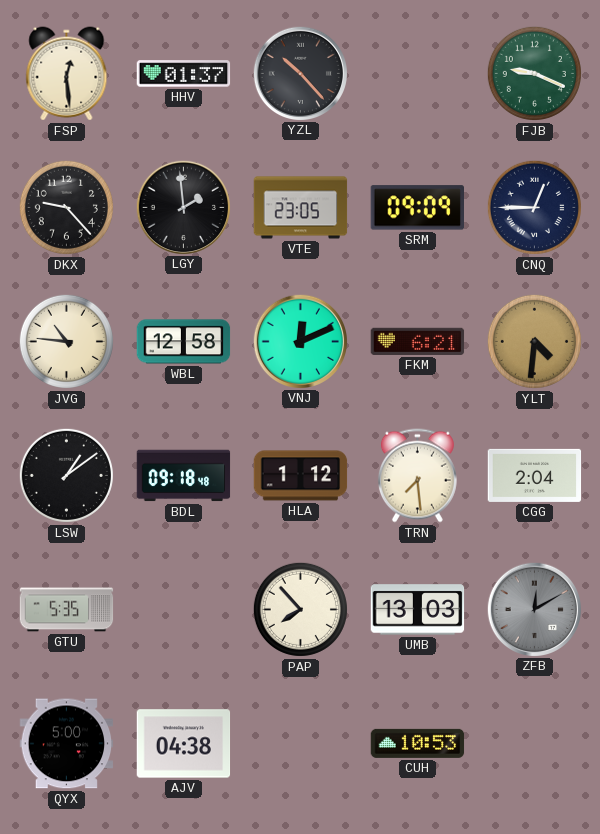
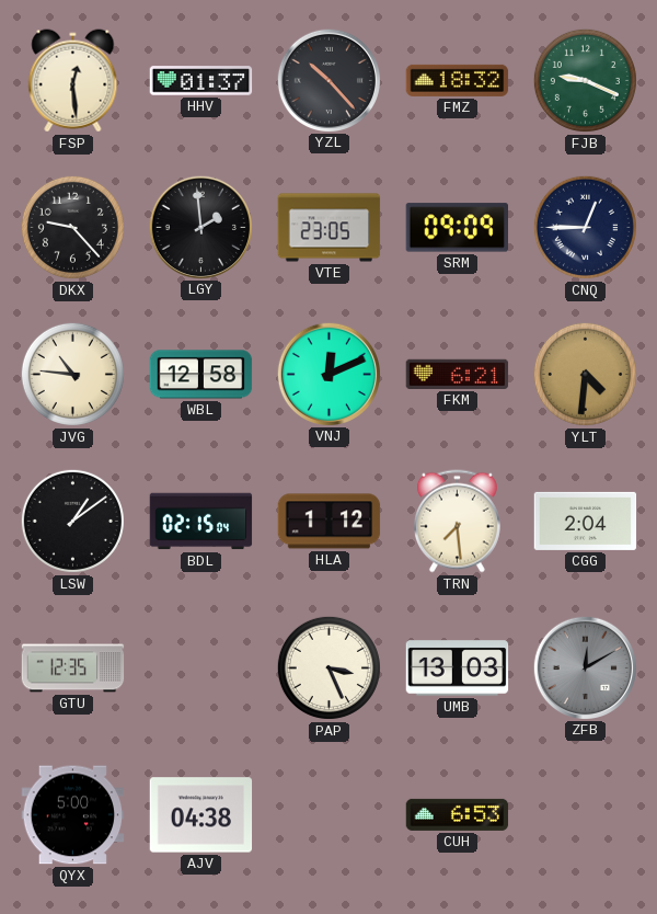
FMZ: none -> 18:32 (458, 80)
BDL: 09:18 -> 02:15 (201, 522)
GTU: 5:35 -> 12:35 (73, 669)
PAP: 7:53 -> 3:26 (328, 667)
CUH: 10:53 -> 6:53 (458, 814)
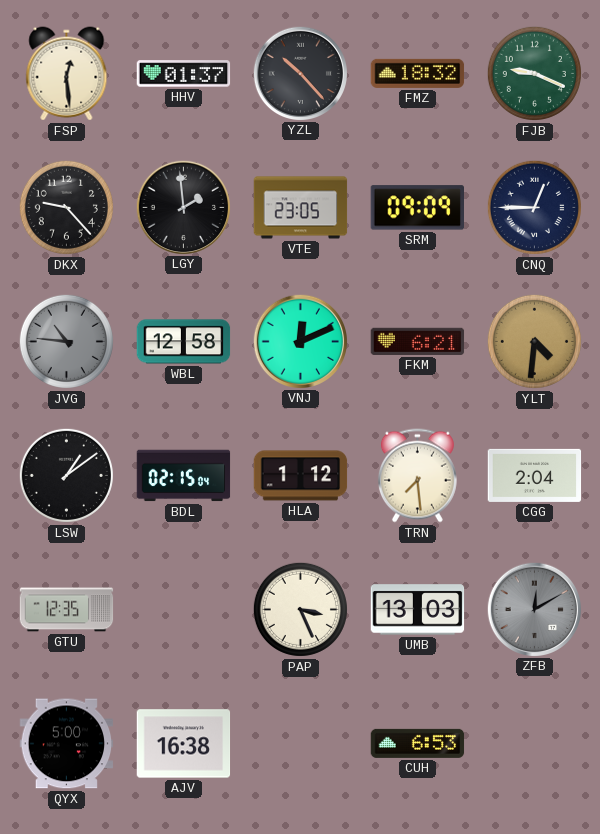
JVG dial: cream -> grey (66, 341)
AJV: 04:38 -> 16:38 (184, 744)
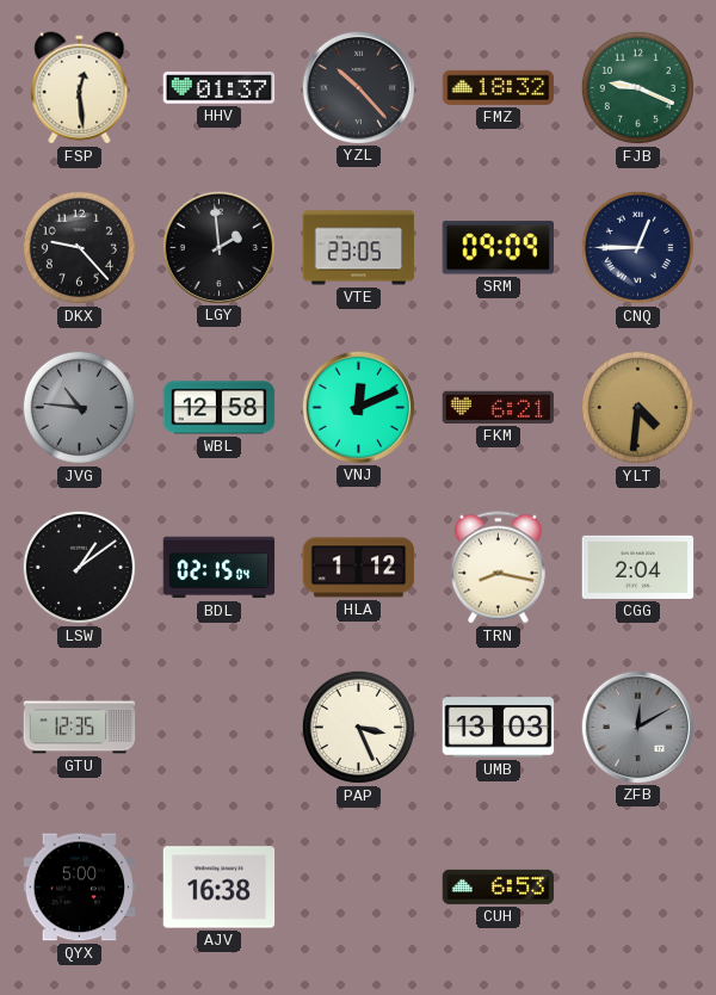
TRN: 7:29 -> 8:17 (498, 568)
